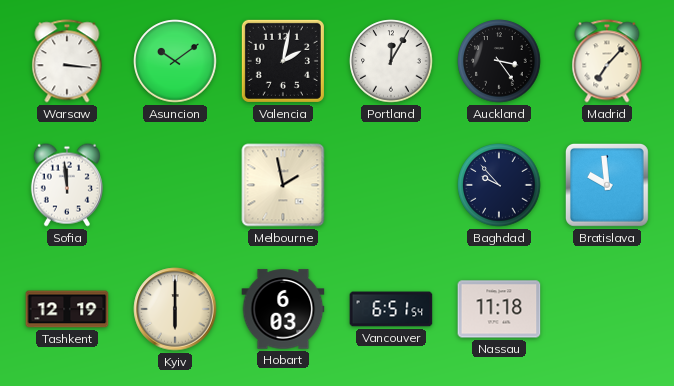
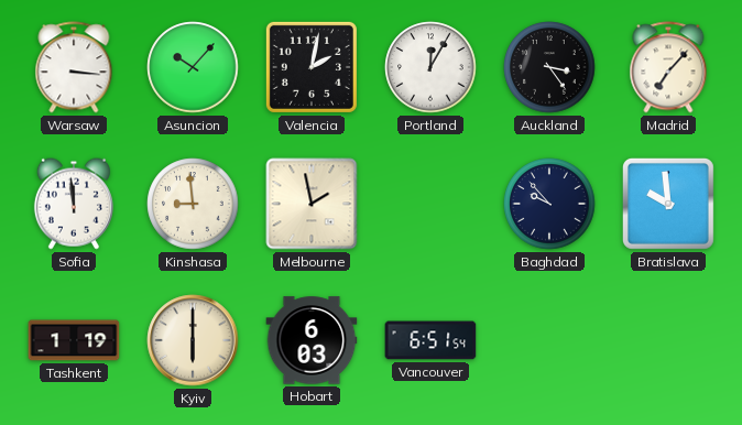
Asuncion: 10:09 -> 10:07 (193, 67)
Kinshasa: none -> 8:59 (193, 204)
Tashkent: 12:19 -> 1:19 (74, 340)
Nassau: 11:18 -> none (499, 309)
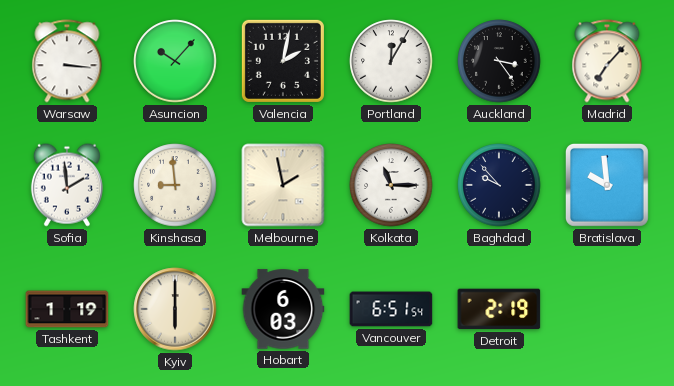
Sofia: 11:59 -> 1:59 (67, 185)
Kolkata: none -> 11:15 (391, 185)
Detroit: none -> 2:19 (499, 309)
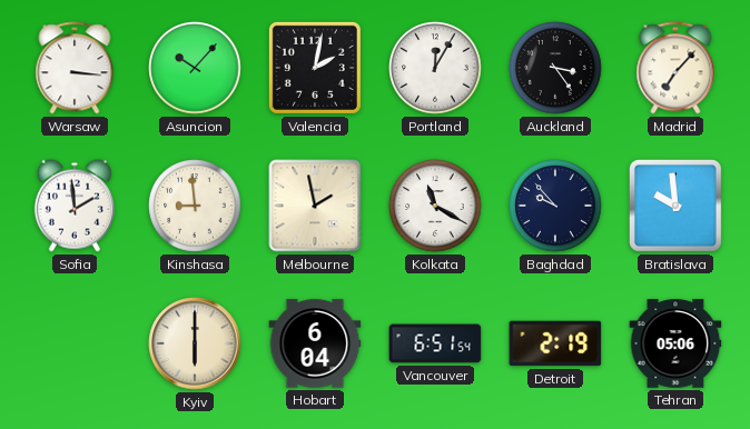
Kolkata: 11:15 -> 11:20 (435, 206)
Tashkent: 1:19 -> none (67, 309)
Hobart: 6:03 -> 6:04 (315, 343)
Tehran: none -> 05:06 (675, 343)
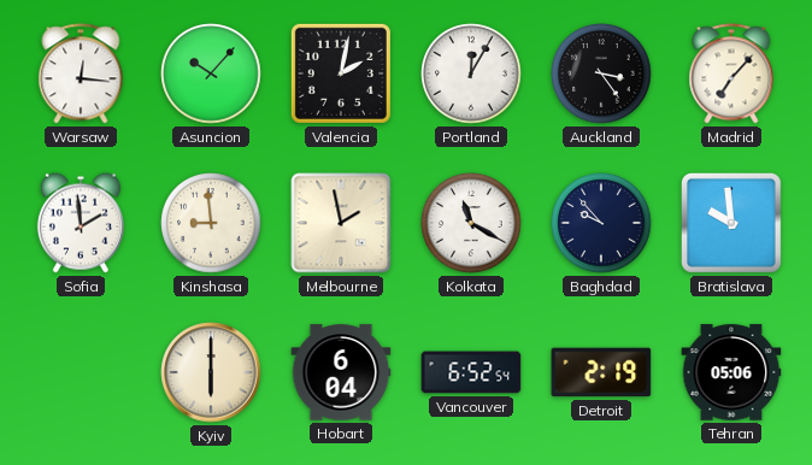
Warsaw: 3:16 -> 12:16 (81, 73)
Vancouver: 6:51 -> 6:52 (471, 372)
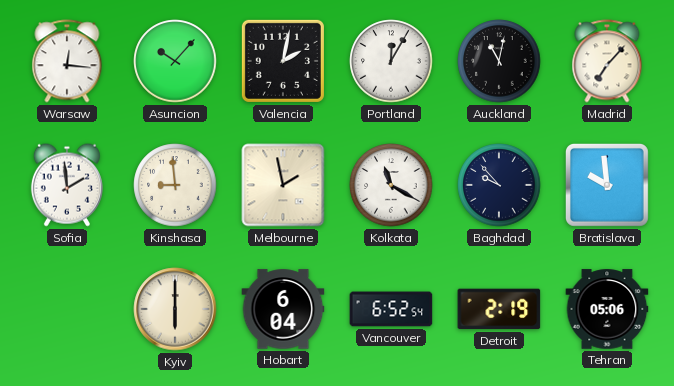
Auckland: 3:24 -> 11:02 (499, 61)
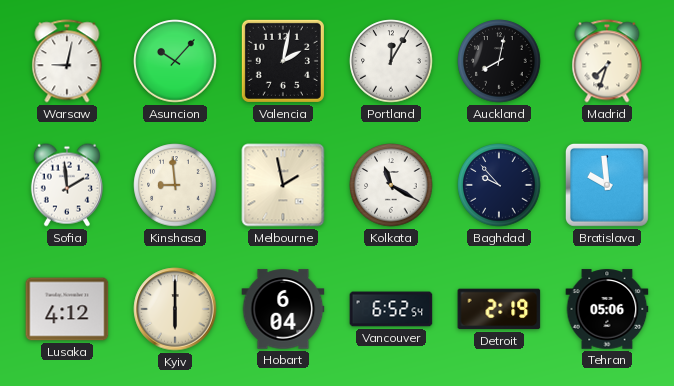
Warsaw: 12:16 -> 9:02 (67, 61)
Auckland: 11:02 -> 8:02 (499, 61)
Madrid: 7:07 -> 7:33 (607, 61)
Lusaka: none -> 4:12 (67, 309)
